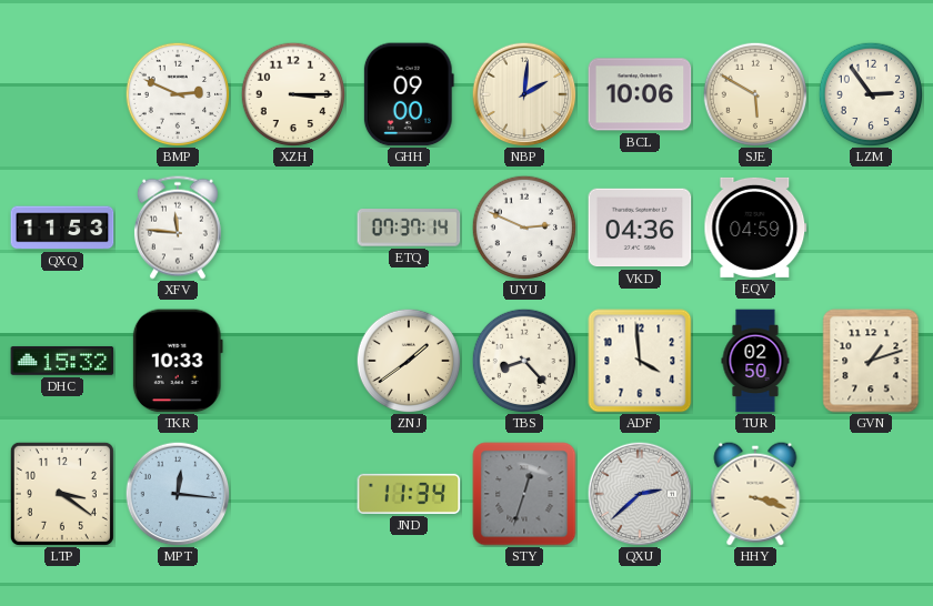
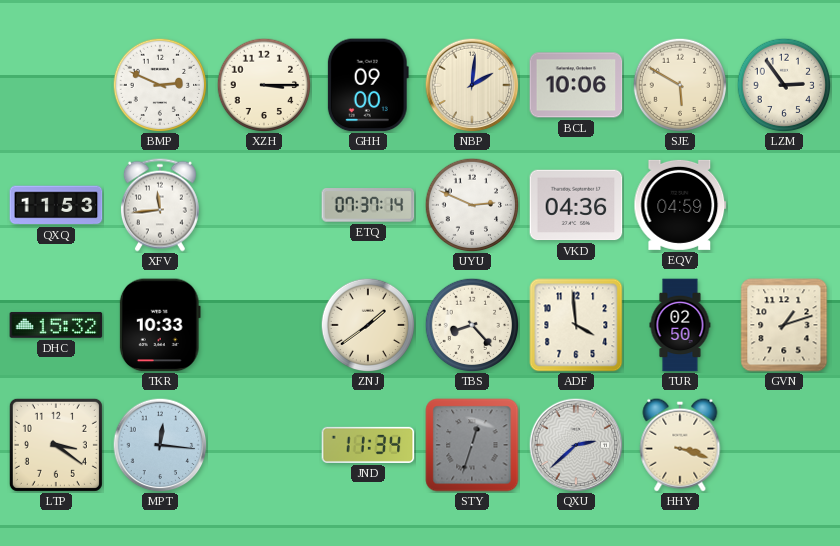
XFV: 11:46 -> 11:44 (160, 205)
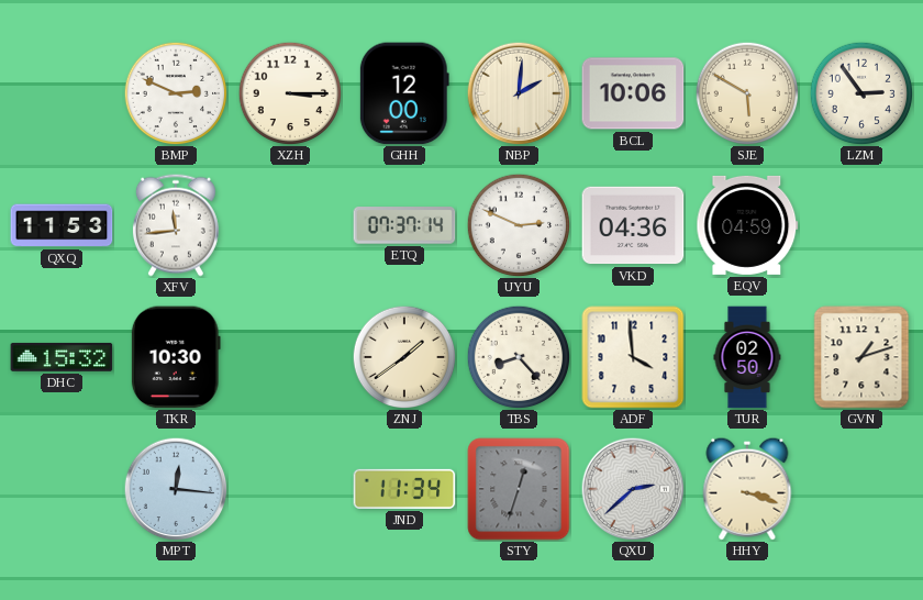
GHH: 09:00 -> 12:00 (404, 93)
TKR: 10:33 -> 10:30 (176, 357)
LTP: 3:21 -> none (56, 445)
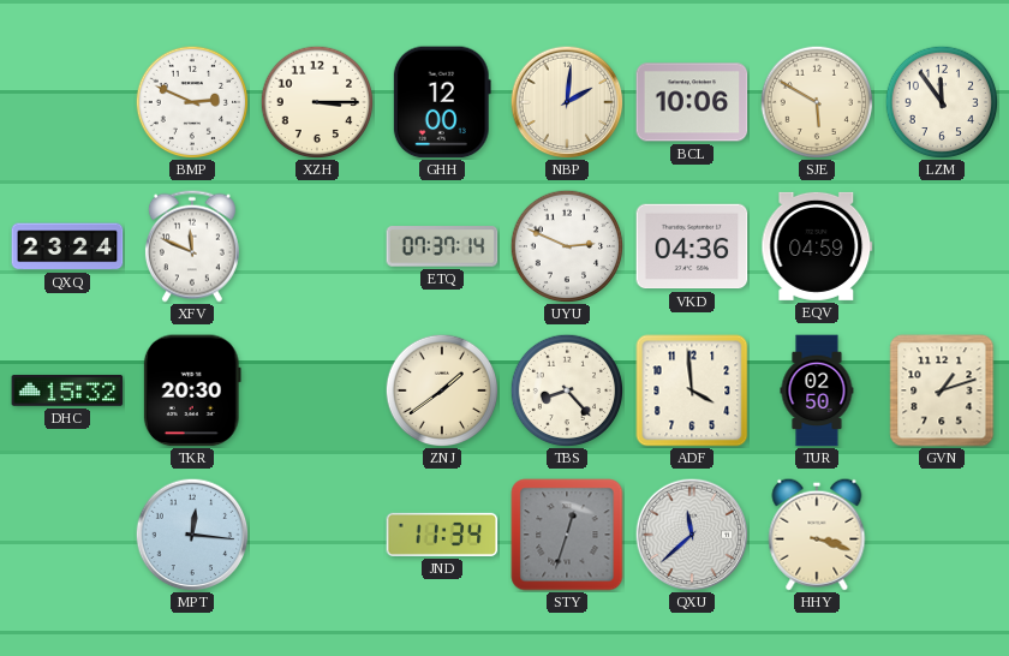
LZM: 2:54 -> 11:54 (942, 102)
QXQ: 11:53 -> 23:24 (67, 246)
XFV: 11:44 -> 11:49 (192, 246)
TKR: 10:30 -> 20:30 (192, 390)
QXU: 2:38 -> 11:38 (692, 535)
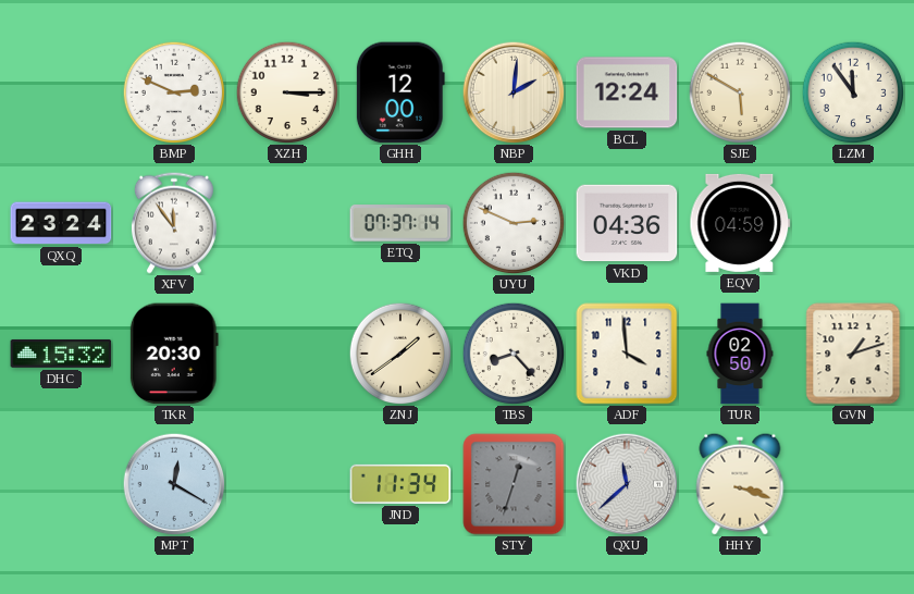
BCL: 10:06 -> 12:24 (627, 92)
XFV: 11:49 -> 11:54 (174, 223)
MPT: 12:16 -> 12:20 (174, 484)
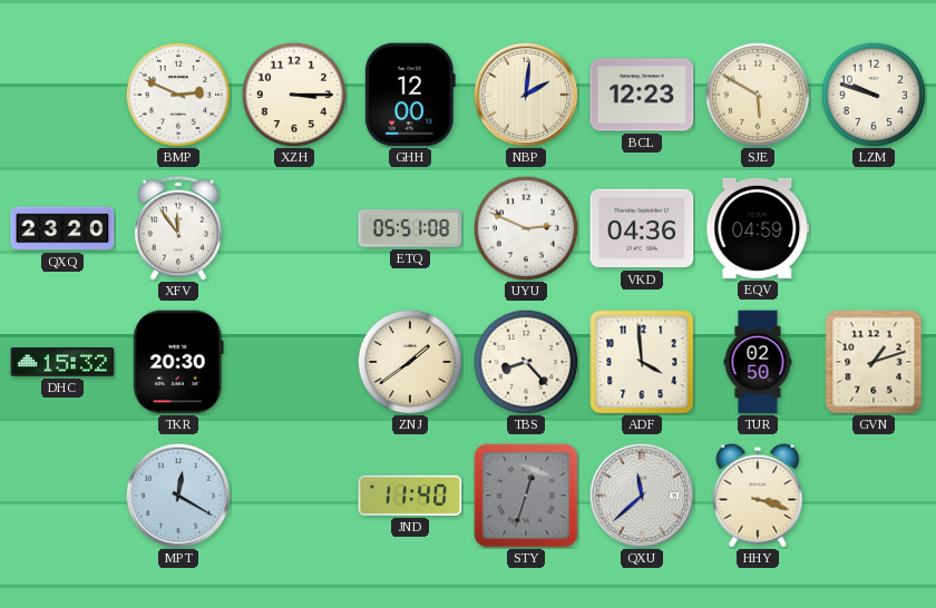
BCL: 12:24 -> 12:23 (642, 95)
LZM: 11:54 -> 9:48 (874, 95)
QXQ: 23:24 -> 23:20 (62, 228)
ETQ: 07:37 -> 05:51 (410, 228)
JND: 11:34 -> 11:40 (410, 496)
